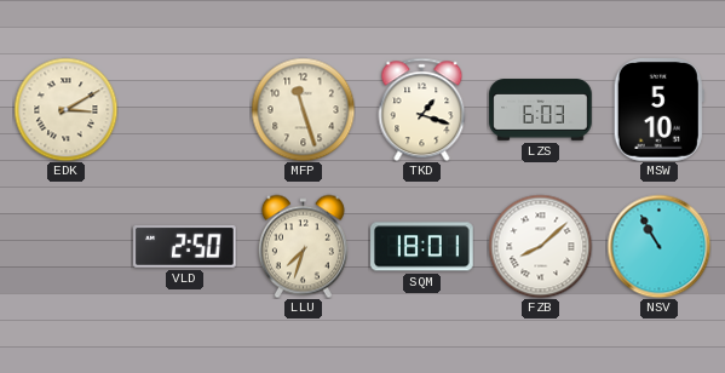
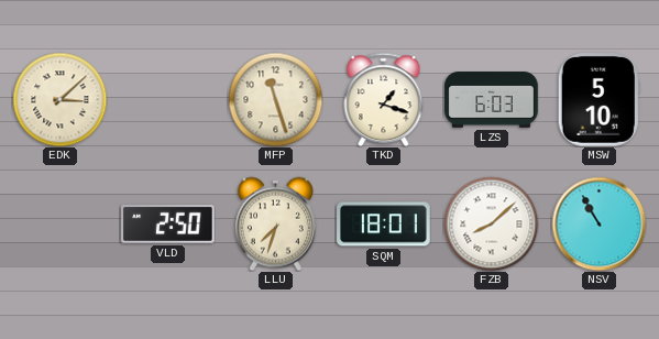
EDK: 3:10 -> 3:08 (59, 99)
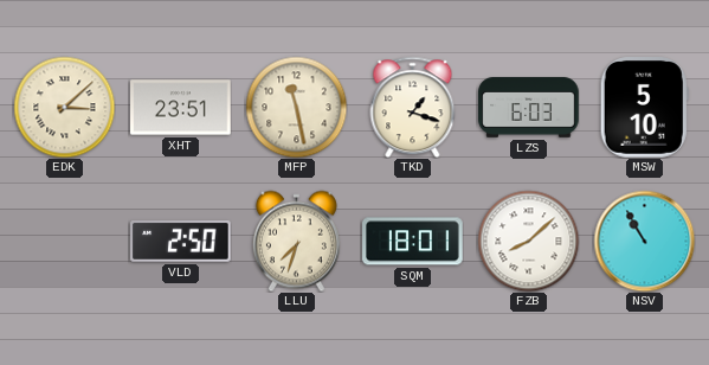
XHT: none -> 23:51 (181, 108)
MFP: 11:27 -> 11:28 (296, 107)
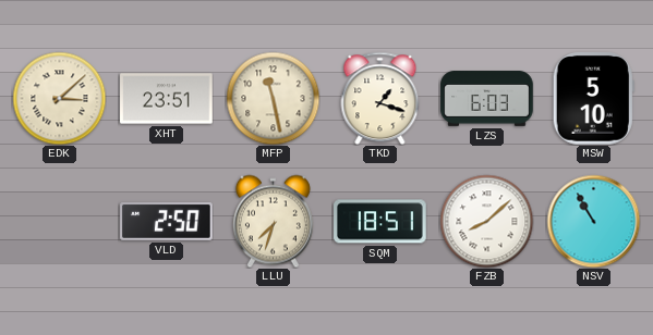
SQM: 18:01 -> 18:51 (380, 222)
